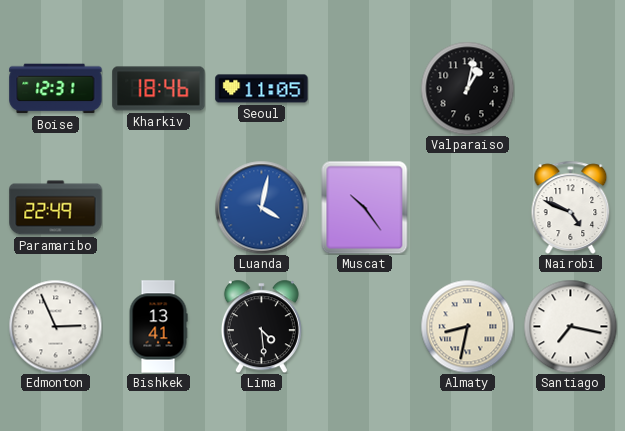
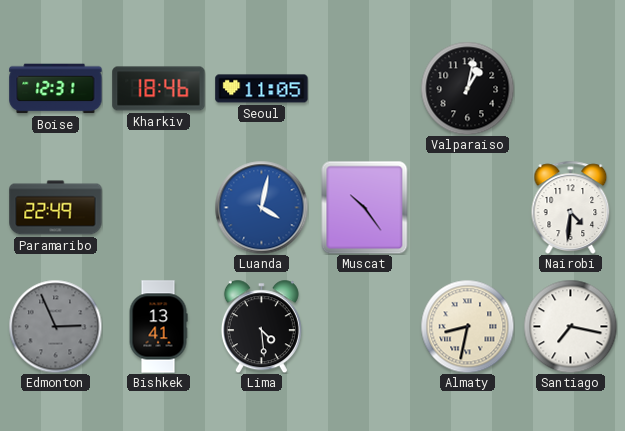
Nairobi: 4:49 -> 4:31 (571, 207)
Edmonton dial: white -> grey (55, 326)
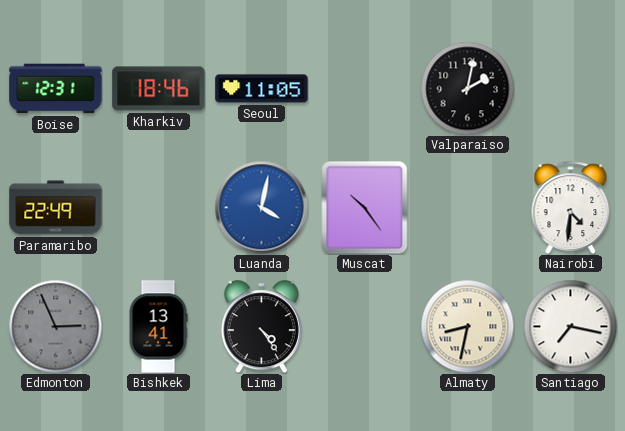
Valparaiso: 1:02 -> 2:02 (467, 88)
Lima: 4:29 -> 4:24 (261, 326)
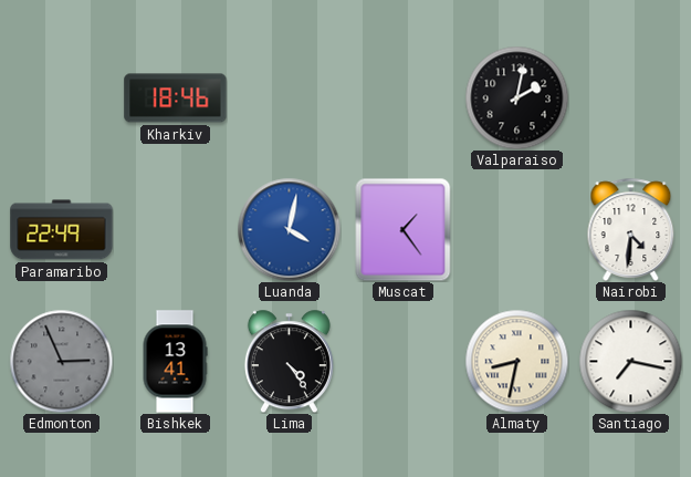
Boise: 12:31 -> none (56, 89)
Seoul: 11:05 -> none (262, 89)
Muscat: 10:24 -> 1:24 (404, 229)
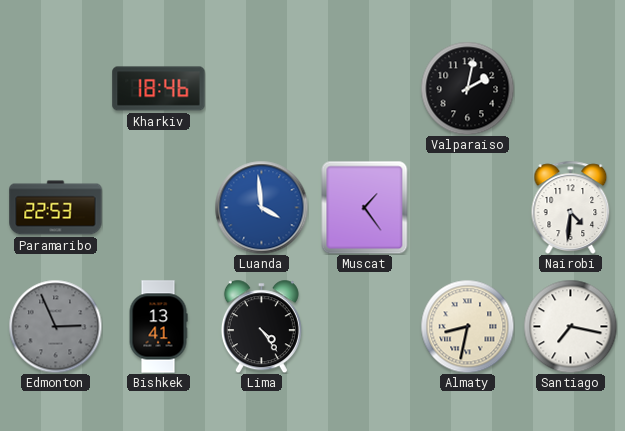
Paramaribo: 22:49 -> 22:53 (56, 208)
Luanda: 4:02 -> 3:59 (261, 207)
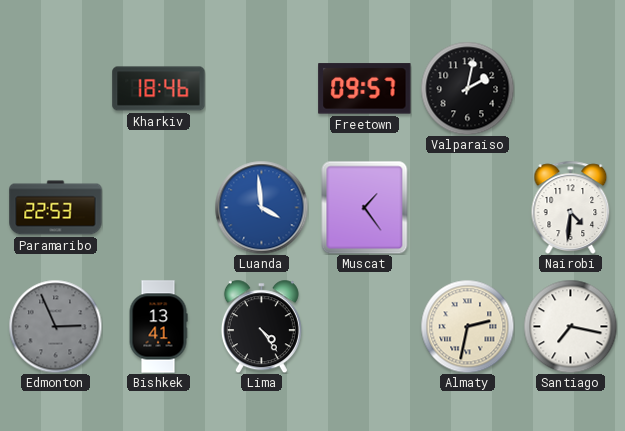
Freetown: none -> 09:57 (365, 89)
Almaty: 8:32 -> 2:32 (467, 326)
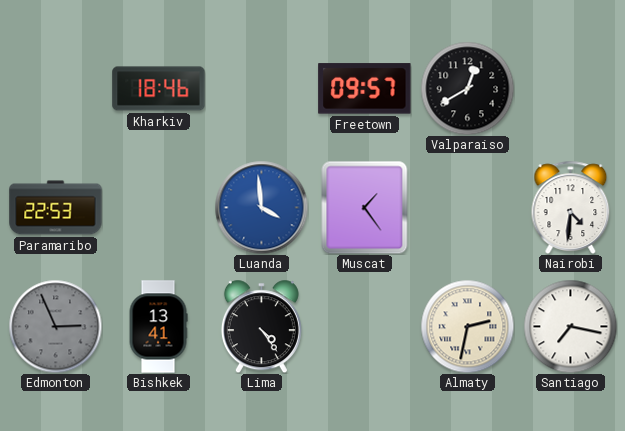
Valparaiso: 2:02 -> 12:40 (467, 88)
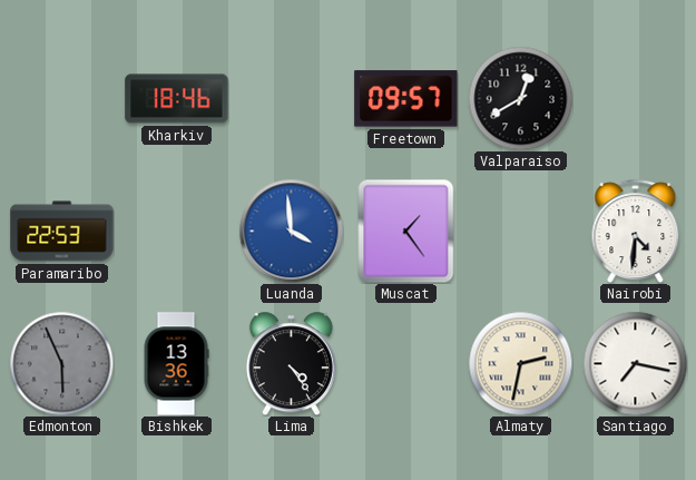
Edmonton: 2:56 -> 5:56 (61, 363)
Bishkek: 13:41 -> 13:36 (176, 364)
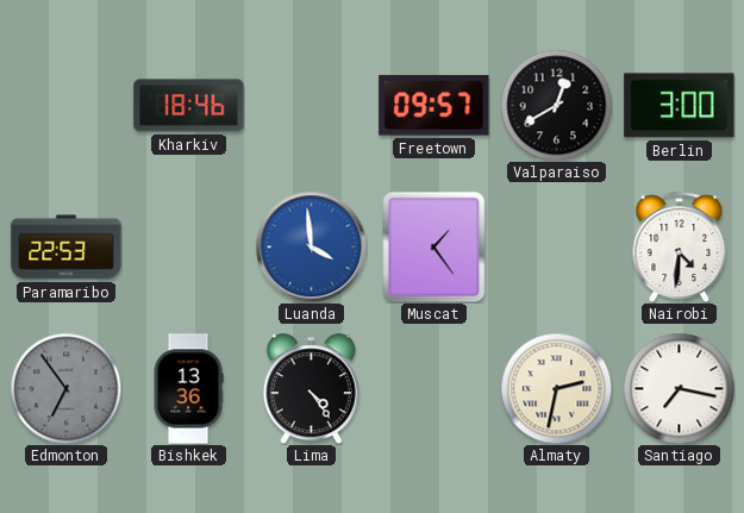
Berlin: none -> 3:00 (680, 106)
Edmonton: 5:56 -> 6:54 (65, 388)
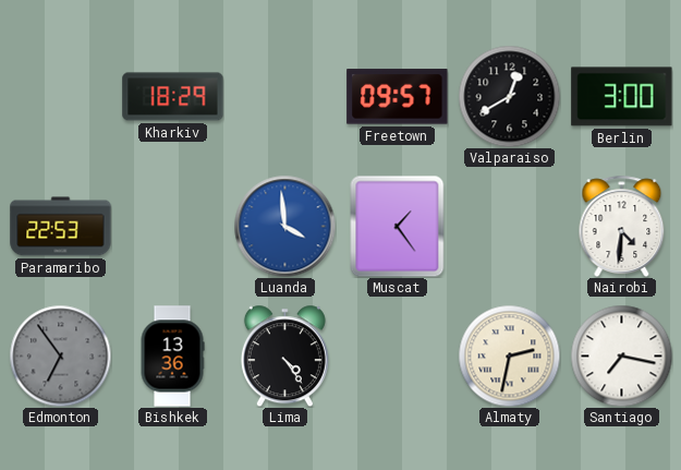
Kharkiv: 18:46 -> 18:29 (173, 97)
